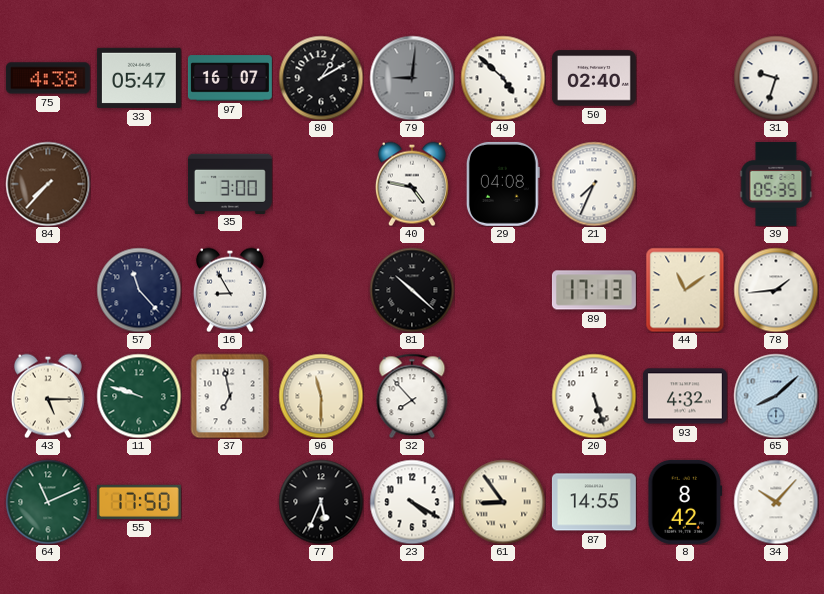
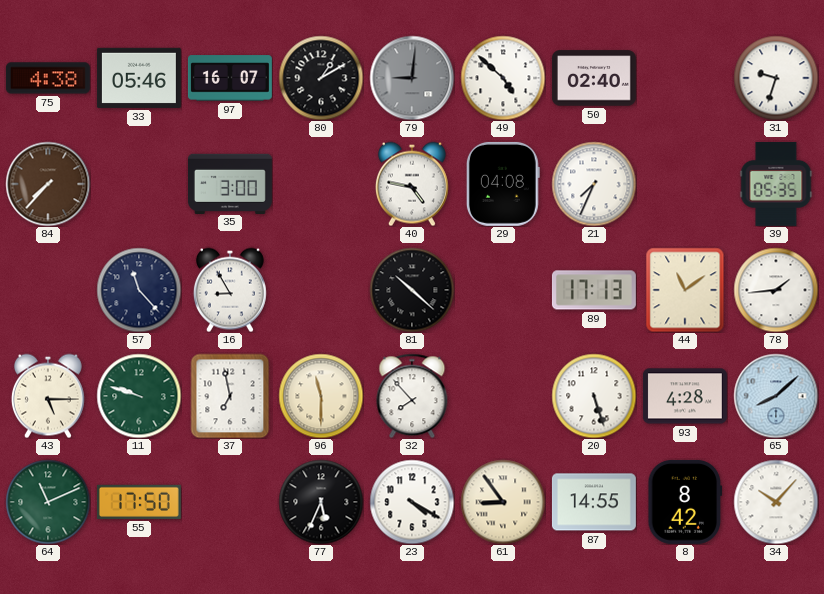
33: 05:47 -> 05:46 (139, 78)
93: 4:32 -> 4:28 (685, 396)
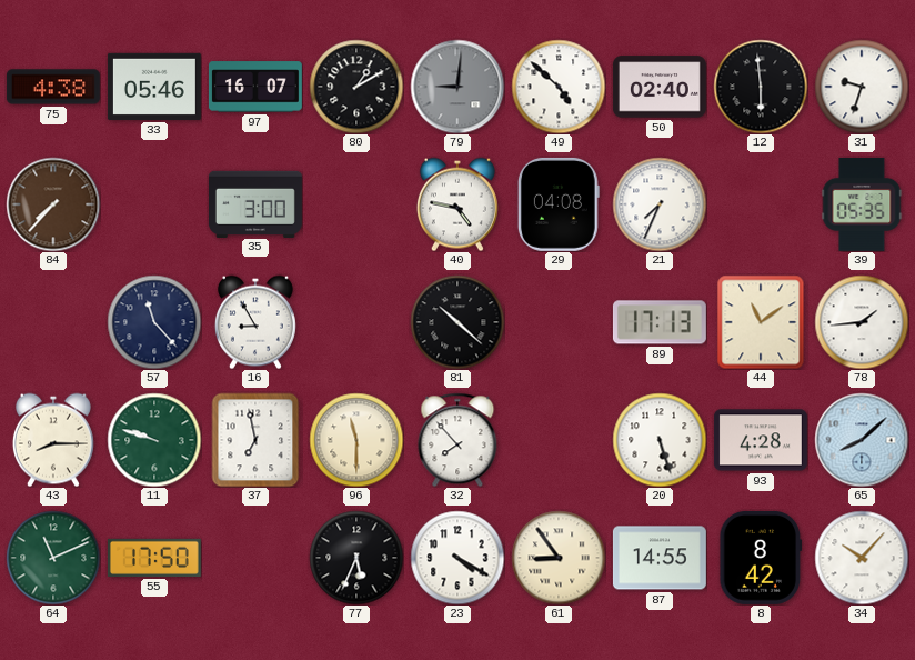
12: none -> 5:59 (761, 87)
43: 5:15 -> 8:15 (53, 440)
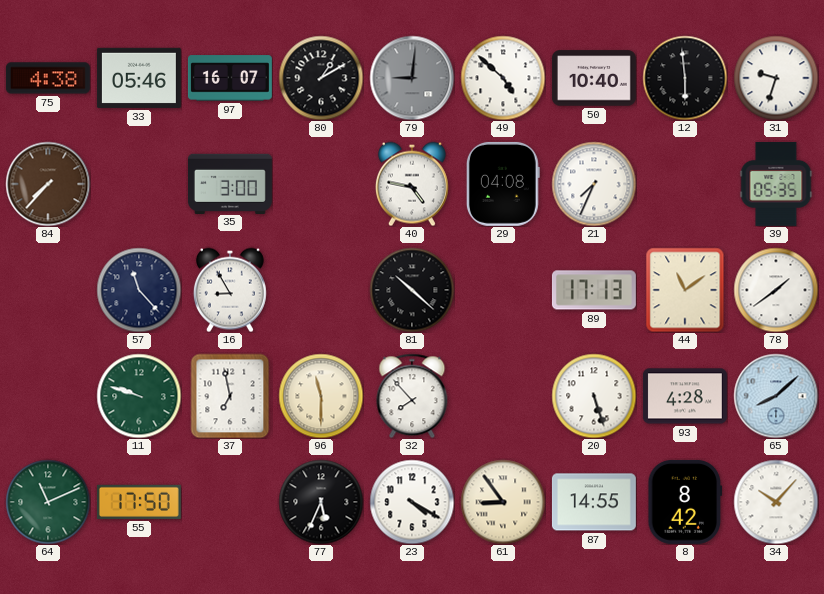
50: 02:40 -> 10:40 (594, 78)
78: 1:44 -> 1:39 (776, 290)
43: 8:15 -> none (53, 440)
